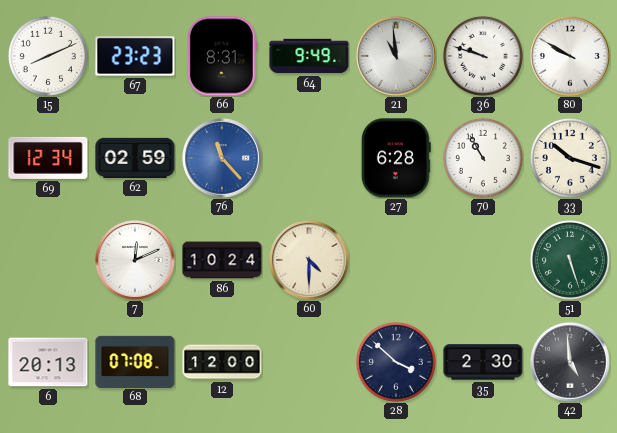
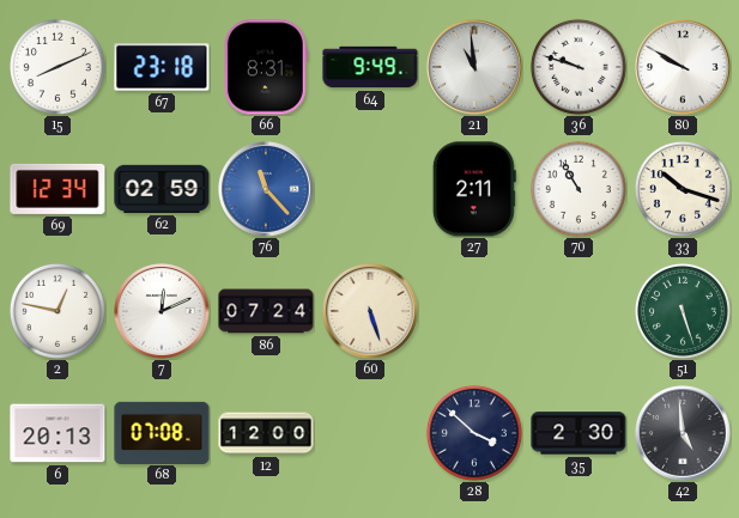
67: 23:23 -> 23:18 (162, 67)
27: 6:28 -> 2:11 (474, 189)
2: none -> 12:47 (57, 311)
86: 10:24 -> 07:24 (266, 311)
60: 4:30 -> 5:27 (370, 311)
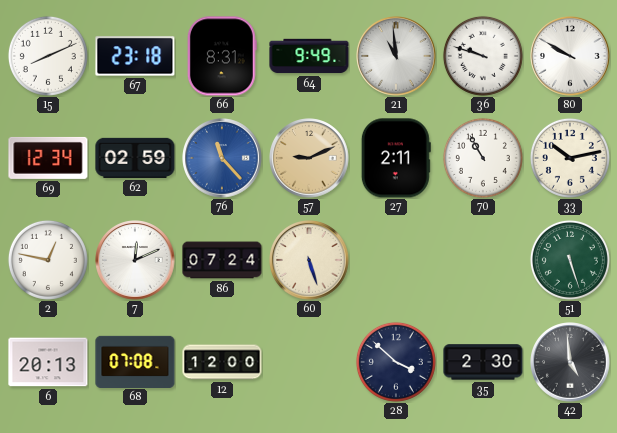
57: none -> 9:11 (309, 158)
33: 10:18 -> 10:13 (570, 158)
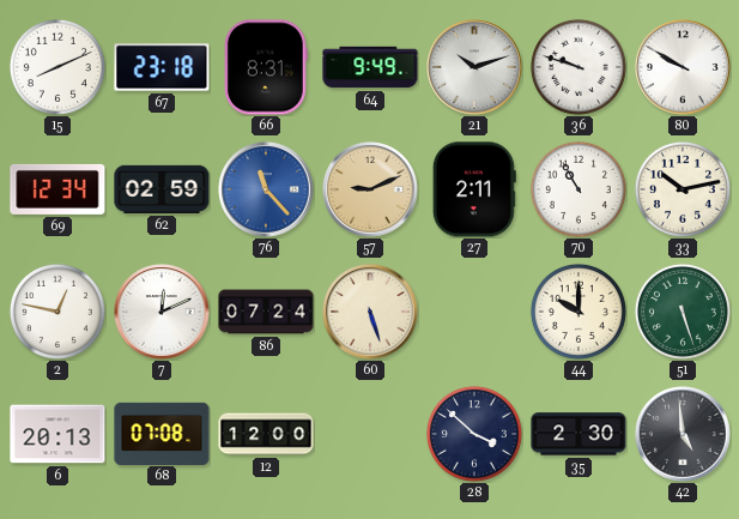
21: 10:59 -> 10:12 (474, 67)
44: none -> 10:00 (579, 312)
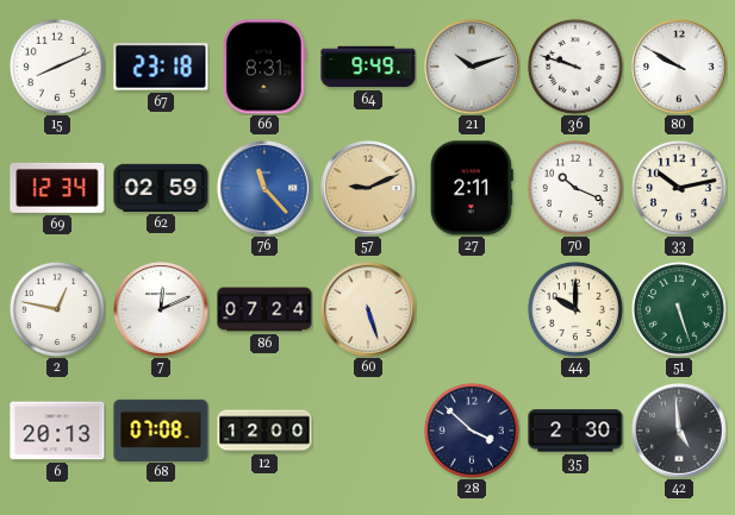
70: 10:55 -> 10:19 (575, 188)
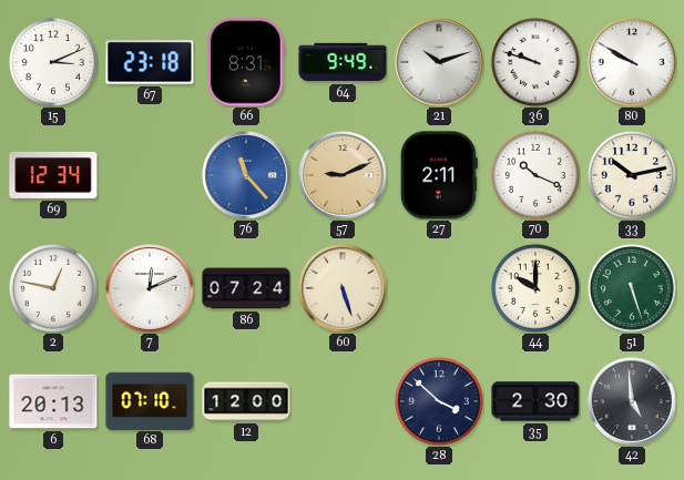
15: 8:11 -> 3:11 (53, 62)
62: 02:59 -> none (161, 188)
68: 07:08 -> 07:10 (150, 400)
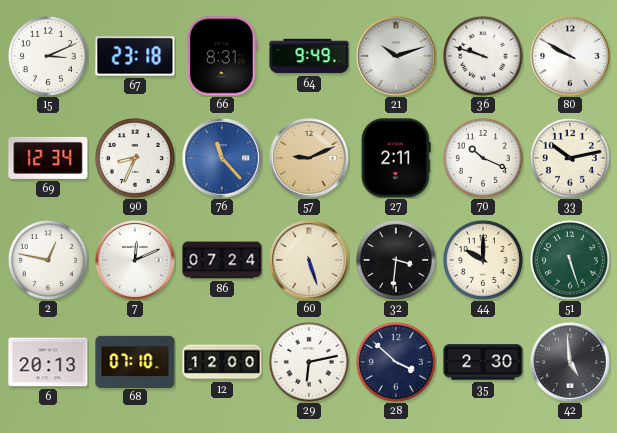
90: none -> 8:34 (135, 158)
32: none -> 3:31 (396, 260)
29: none -> 6:13 (309, 362)
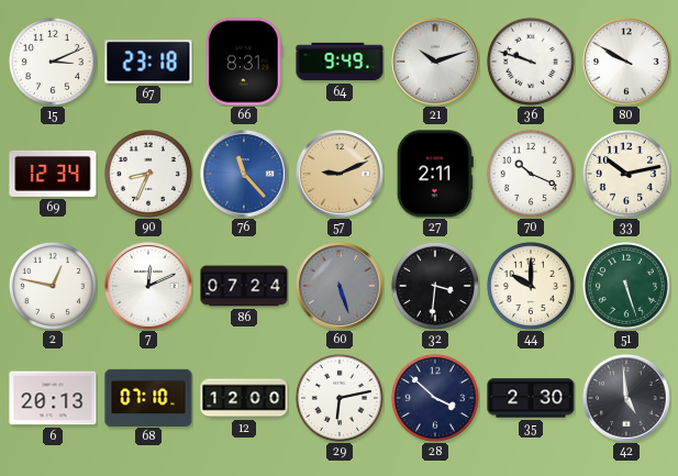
60 dial: cream -> grey (340, 286)
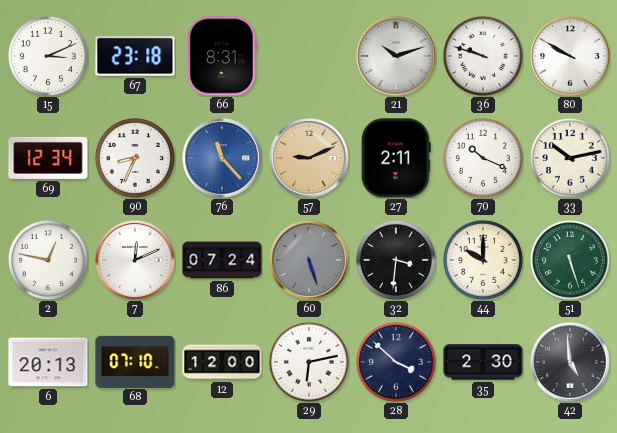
64: 9:49 -> none (340, 62)
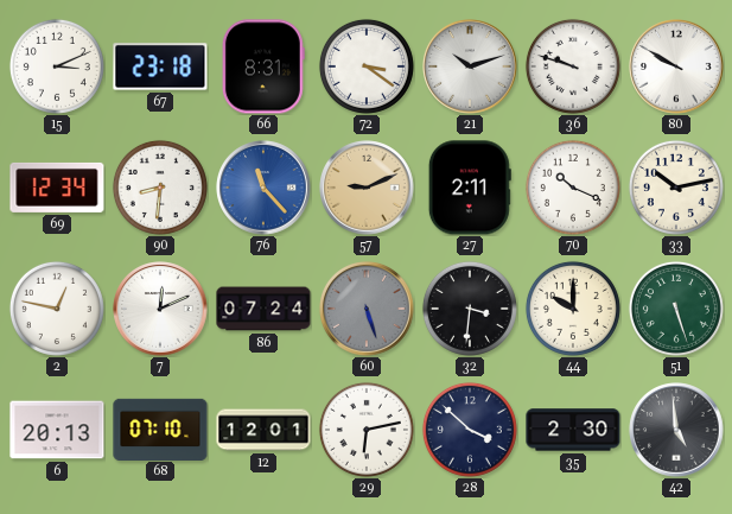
72: none -> 3:21 (367, 66)
90: 8:34 -> 8:31 (160, 188)
12: 12:00 -> 12:01 (263, 430)
